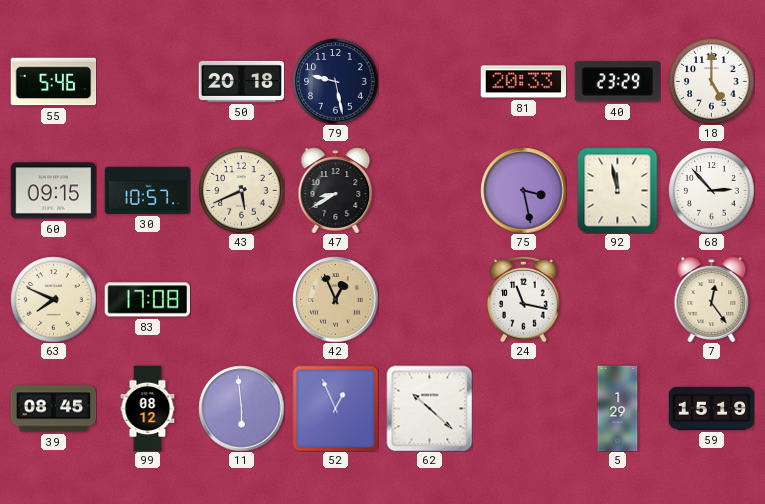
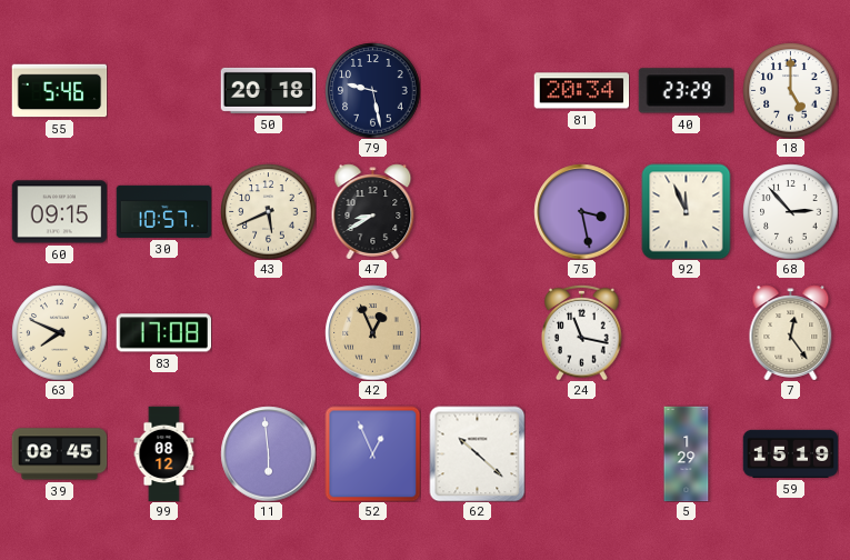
81: 20:33 -> 20:34 (581, 91)
92: 11:58 -> 11:56 (687, 211)
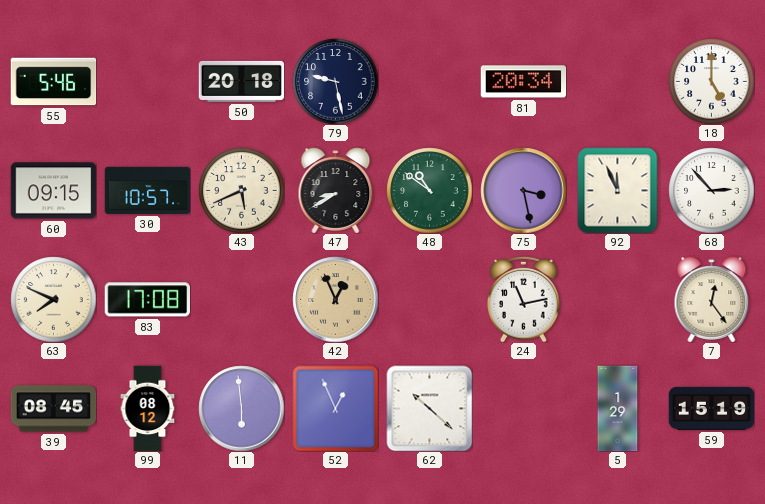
40: 23:29 -> none (686, 91)
48: none -> 10:51 (429, 190)
24: 11:17 -> 11:13 (524, 299)
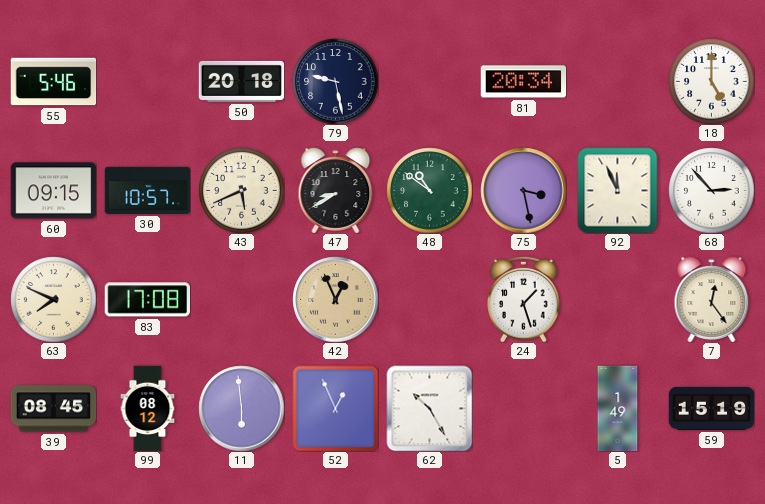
24: 11:13 -> 1:27 (524, 299)
62: 10:22 -> 10:25 (429, 408)
5: 1:29 -> 1:49 (618, 408)
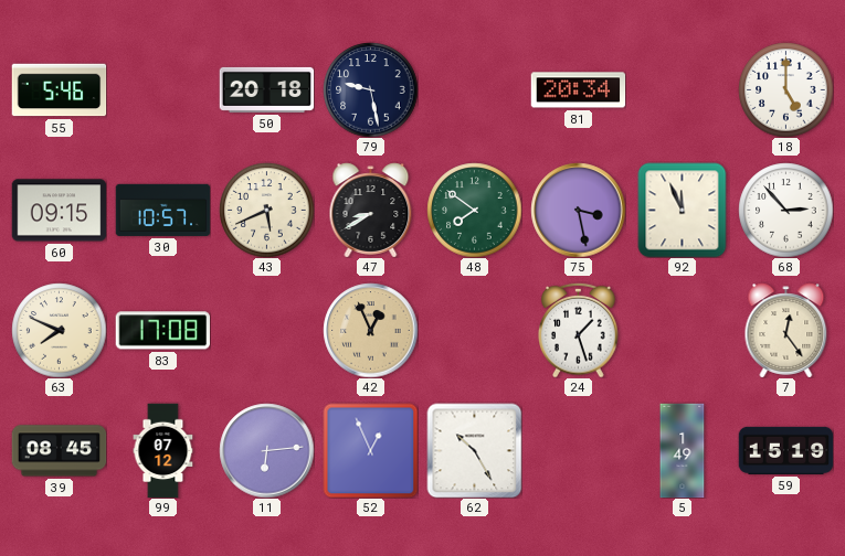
48: 10:51 -> 7:51 (474, 210)
99: 08:12 -> 07:12 (163, 450)
11: 5:59 -> 6:14 (266, 450)
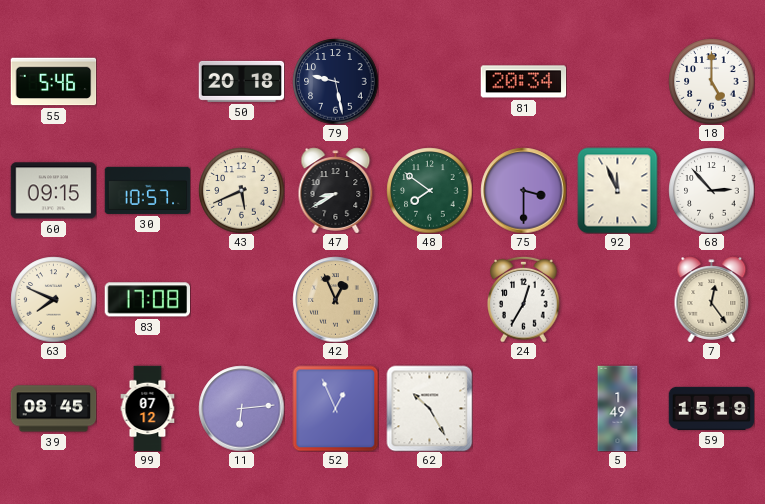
75: 3:28 -> 3:30 (523, 190)
24: 1:27 -> 12:35 (524, 299)
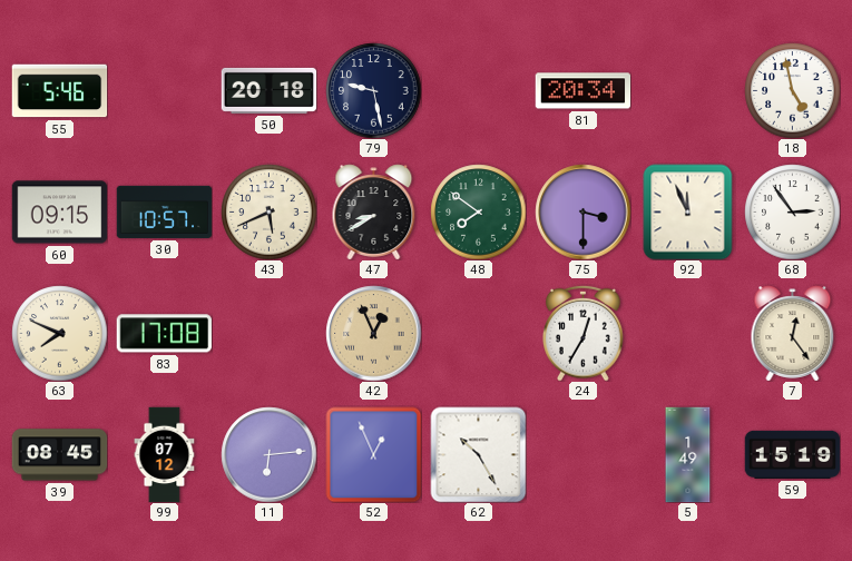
18: 5:00 -> 4:58 (792, 90)
68: 2:53 -> 2:54 (792, 211)
